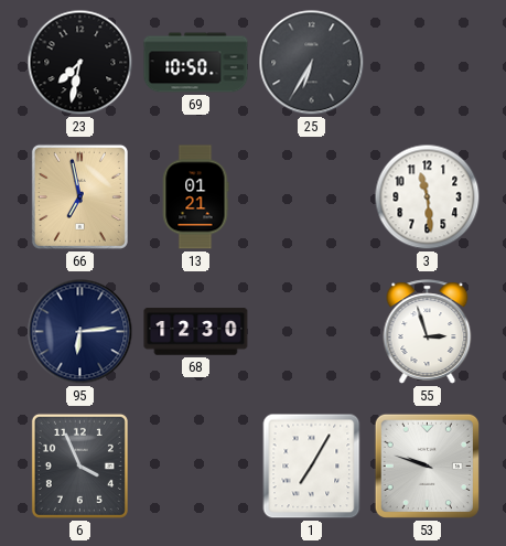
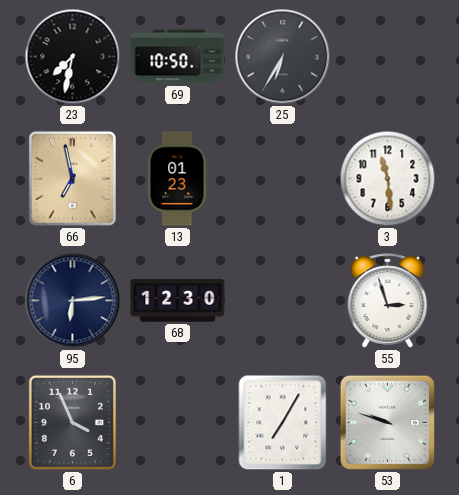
13: 01:21 -> 01:23 (177, 179)
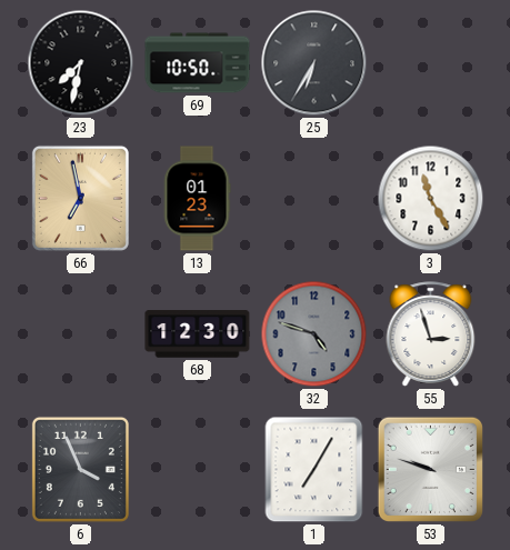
3: 11:29 -> 11:25 (431, 199)
95: 6:14 -> none (73, 301)
32: none -> 4:48 (314, 334)
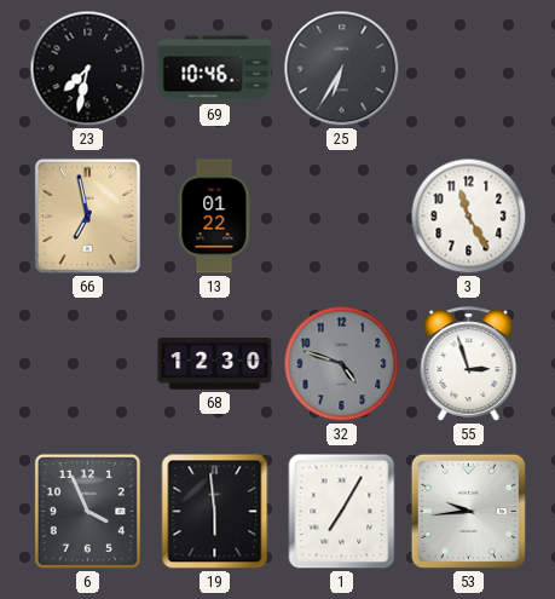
69: 10:50 -> 10:46 (215, 69)
13: 01:23 -> 01:22 (214, 217)
19: none -> 5:59 (215, 512)
53: 9:48 -> 9:44 (468, 511)
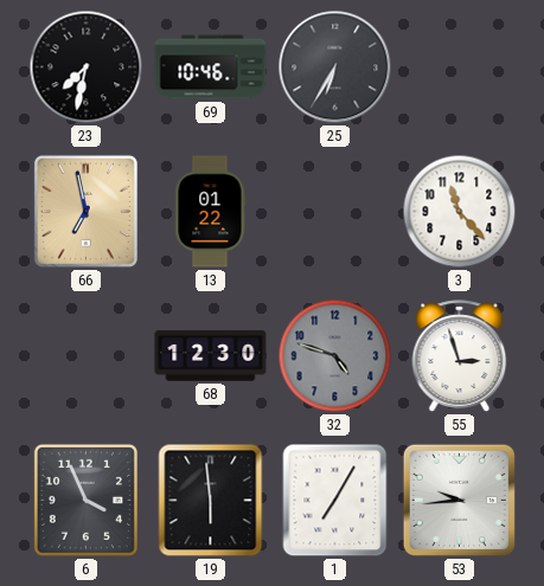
3: 11:25 -> 11:23 (460, 212)
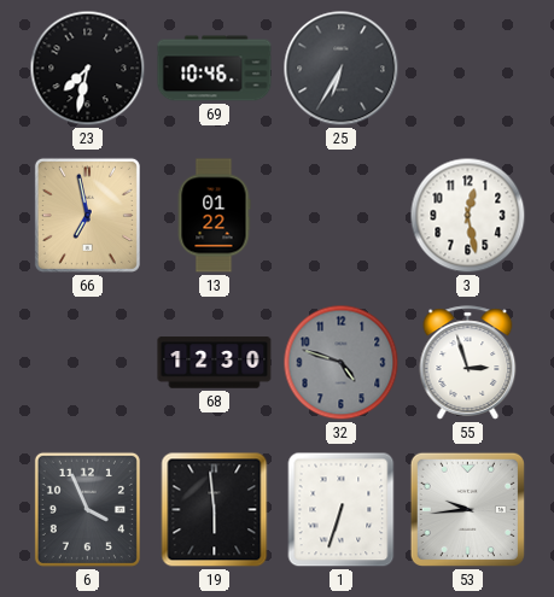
3: 11:23 -> 12:28 (468, 216)
1: 7:05 -> 6:33 (342, 510)
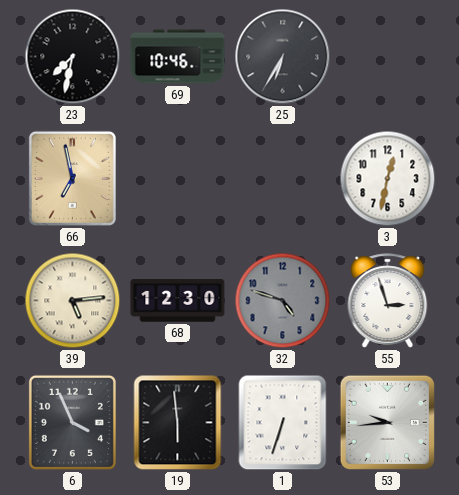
13: 01:22 -> none (214, 216)
3: 12:28 -> 12:32 (388, 179)
39: none -> 5:14 (73, 301)
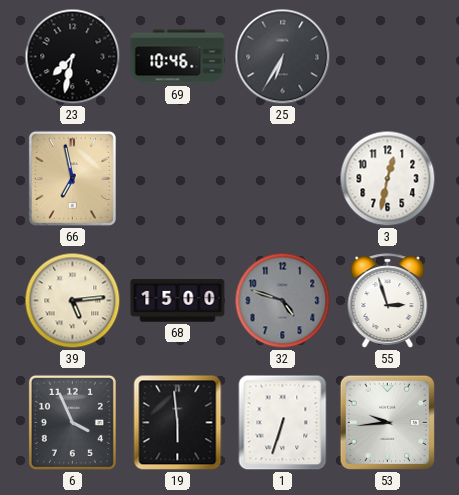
68: 12:30 -> 15:00 (178, 301)
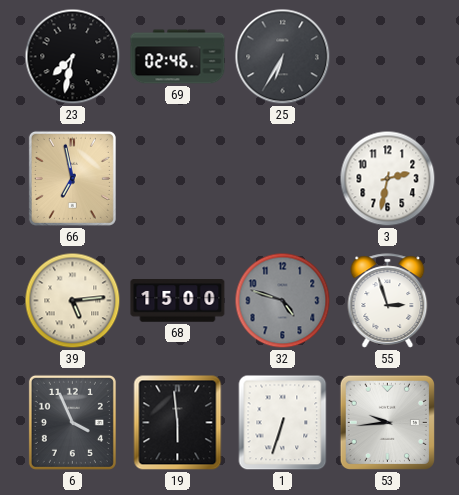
69: 10:46 -> 02:46 (178, 57)
3: 12:32 -> 2:32 (388, 179)
